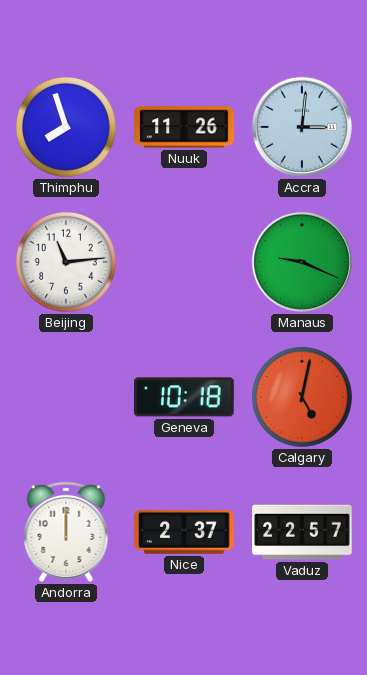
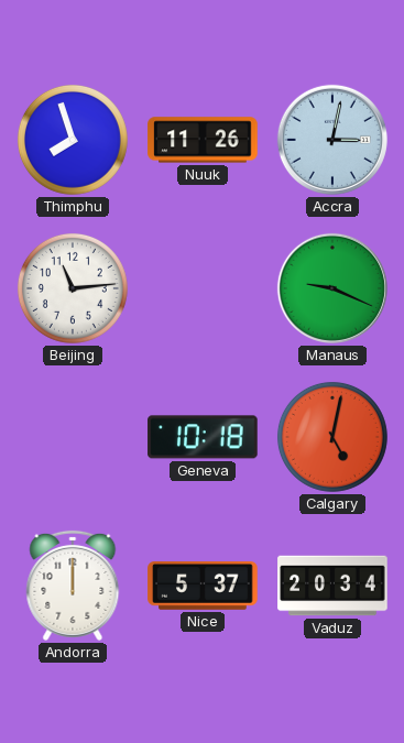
Accra: 3:01 -> 3:02 (332, 140)
Nice: 2:37 -> 5:37 (203, 587)
Vaduz: 22:57 -> 20:34 (332, 586)
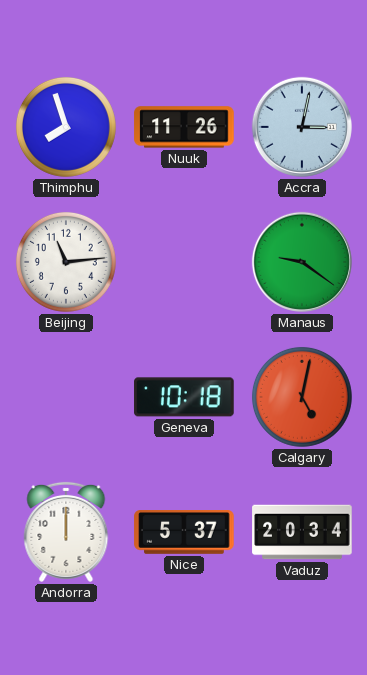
Manaus: 9:19 -> 9:21 (302, 262)
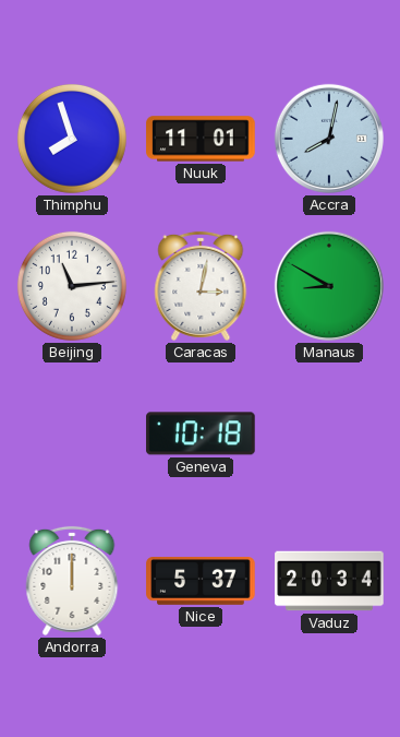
Nuuk: 11:26 -> 11:01 (201, 139)
Accra: 3:02 -> 8:02 (329, 139)
Caracas: none -> 3:02 (201, 286)
Manaus: 9:21 -> 8:50 (329, 286)
Calgary: 5:02 -> none (302, 397)
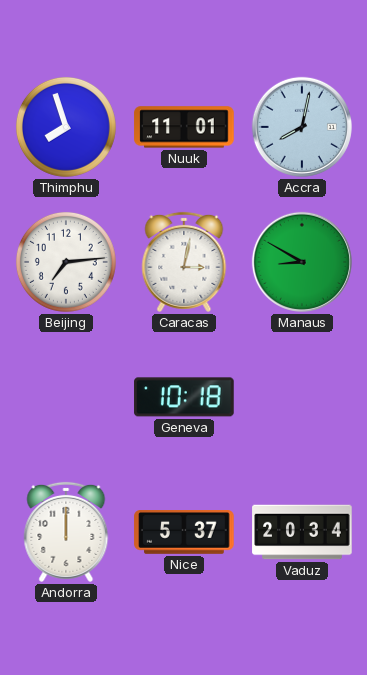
Beijing: 11:14 -> 7:14 (66, 262)
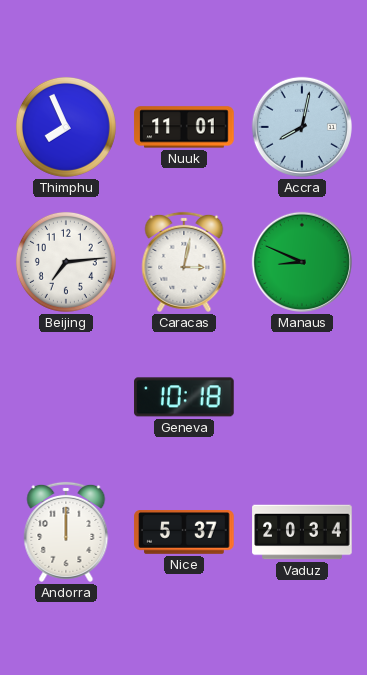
Thimphu: 7:57 -> 7:56 (66, 127)
Manaus: 8:50 -> 8:49 (302, 262)
